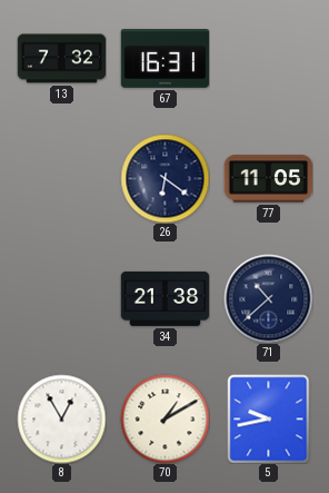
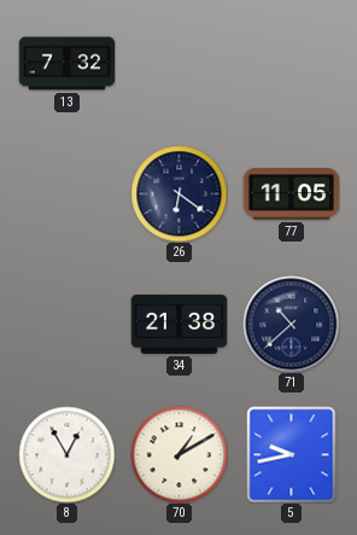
67: 16:31 -> none (164, 59)
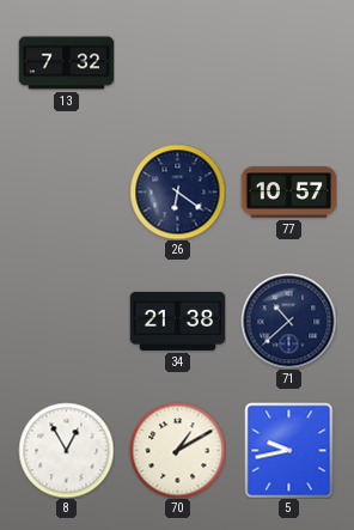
77: 11:05 -> 10:57 (288, 193)
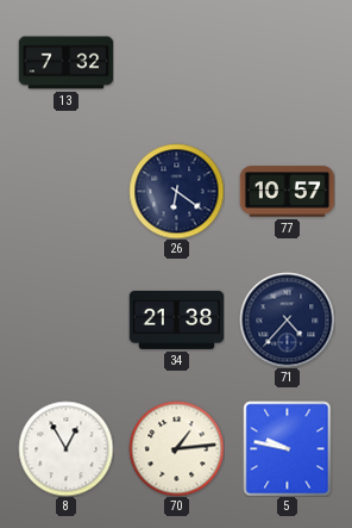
71: 10:38 -> 4:37 (287, 319)
70: 1:10 -> 1:14 (176, 448)
5: 9:43 -> 9:47 (288, 448)
